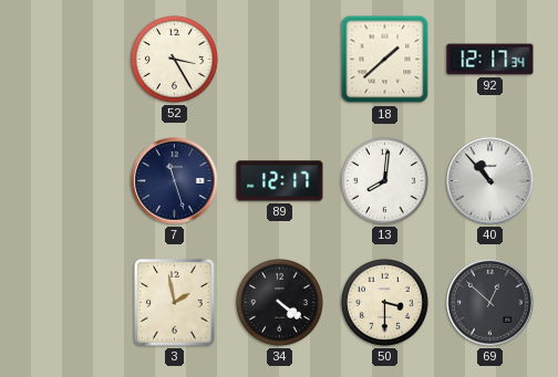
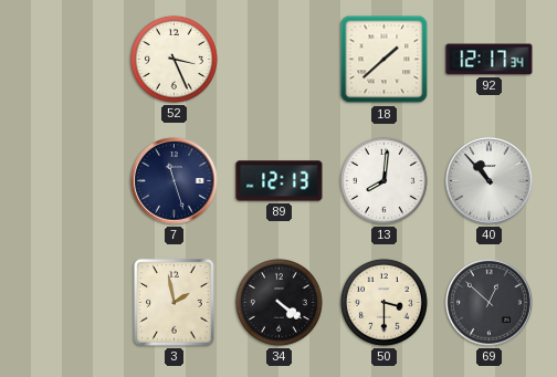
52: 3:25 -> 3:26 (174, 59)
89: 12:17 -> 12:13 (280, 181)
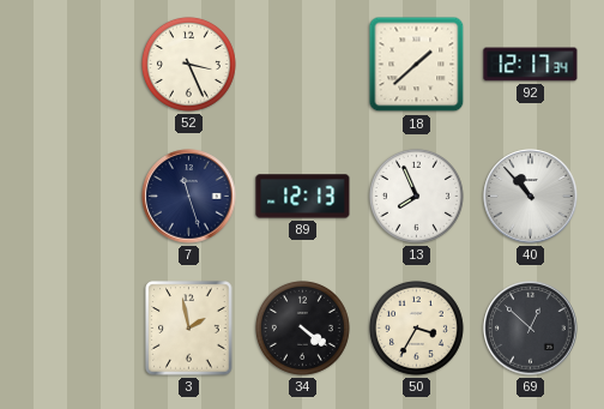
13: 8:01 -> 7:56 (416, 196)
50: 3:30 -> 3:35 (416, 327)
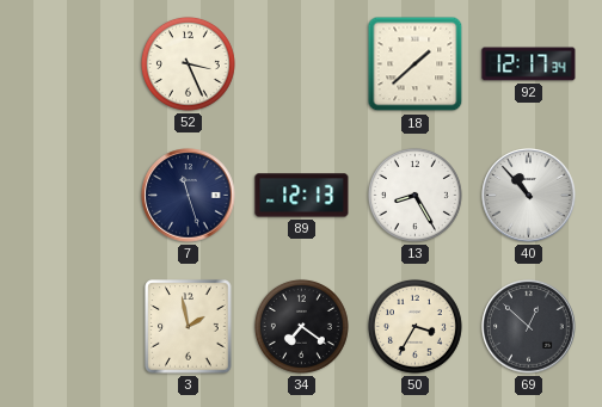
13: 7:56 -> 8:25 (414, 195)
34: 4:21 -> 7:21 (301, 326)
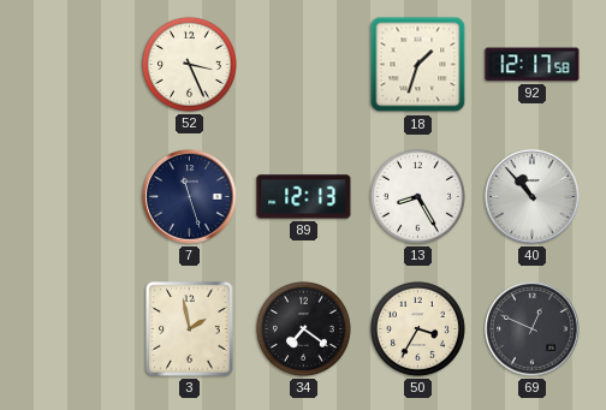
18: 1:38 -> 1:33 (418, 65)
92: 12:17:34 -> 12:17:58 (533, 65)
69: 12:52 -> 12:49 (533, 329)
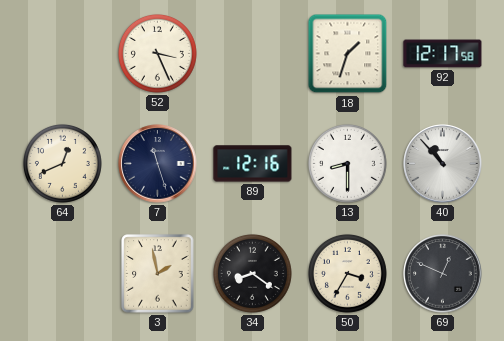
64: none -> 12:41 (62, 163)
89: 12:13 -> 12:16 (253, 164)
13: 8:25 -> 8:30 (347, 163)
34: 7:21 -> 8:21 (252, 273)
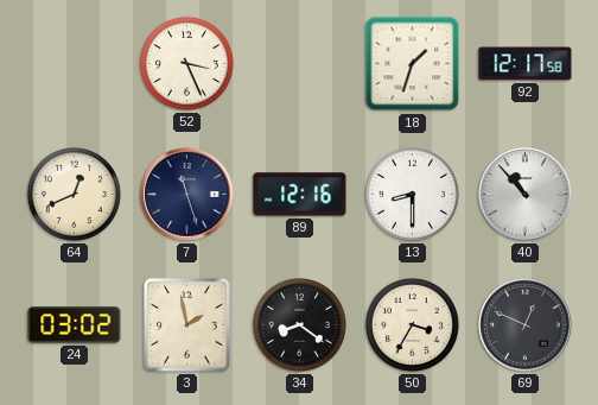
24: none -> 03:02 (75, 325)
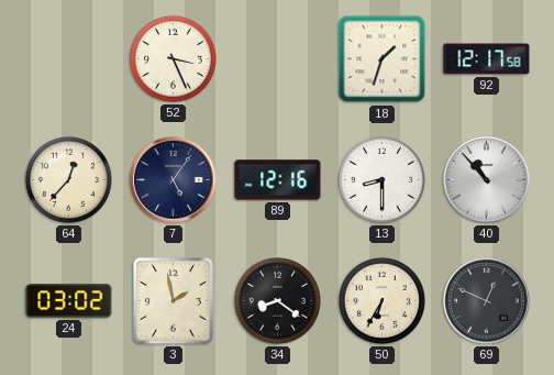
64: 12:41 -> 12:37 (68, 179)
7: 11:27 -> 5:06 (174, 180)
50: 3:35 -> 6:35 (381, 300)
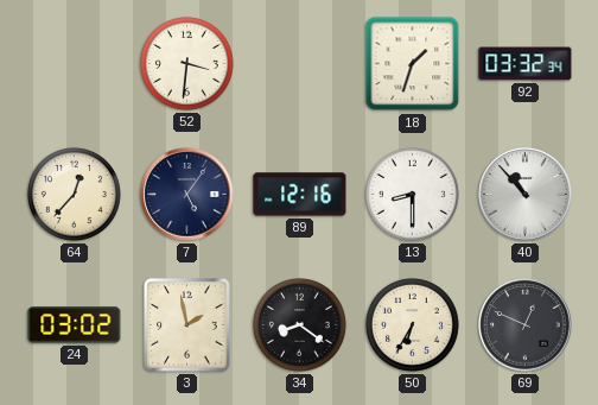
52: 3:26 -> 3:31 (186, 63)
92: 12:17 -> 03:32 (526, 64)
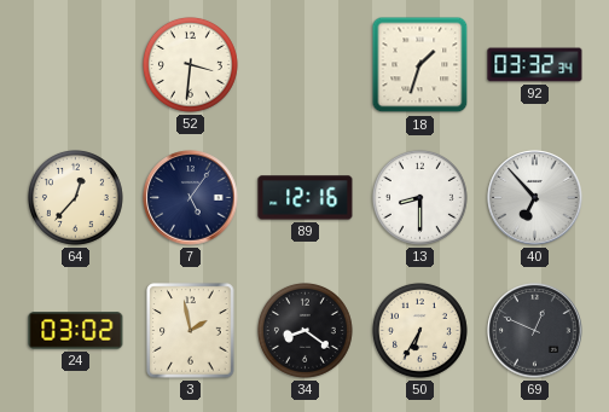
40: 10:53 -> 6:53 (535, 198)
